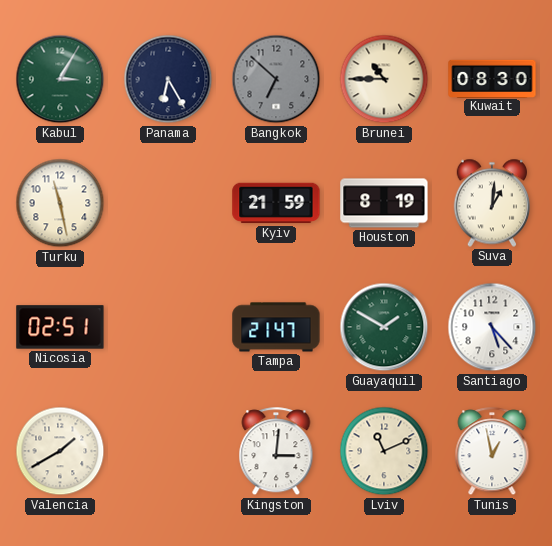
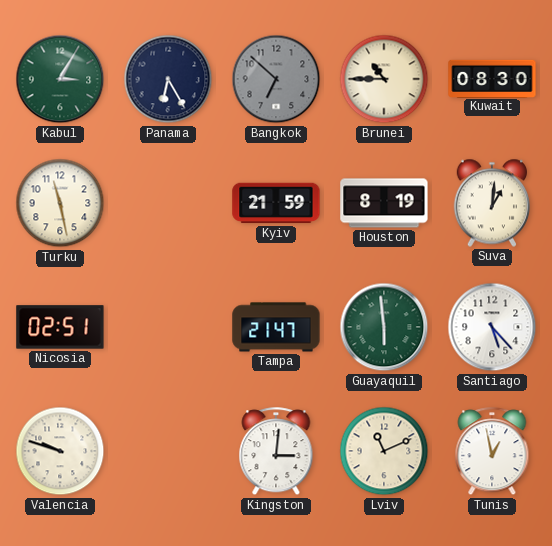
Guayaquil: 1:50 -> 5:59 (384, 327)
Valencia: 1:40 -> 9:48 (60, 451)
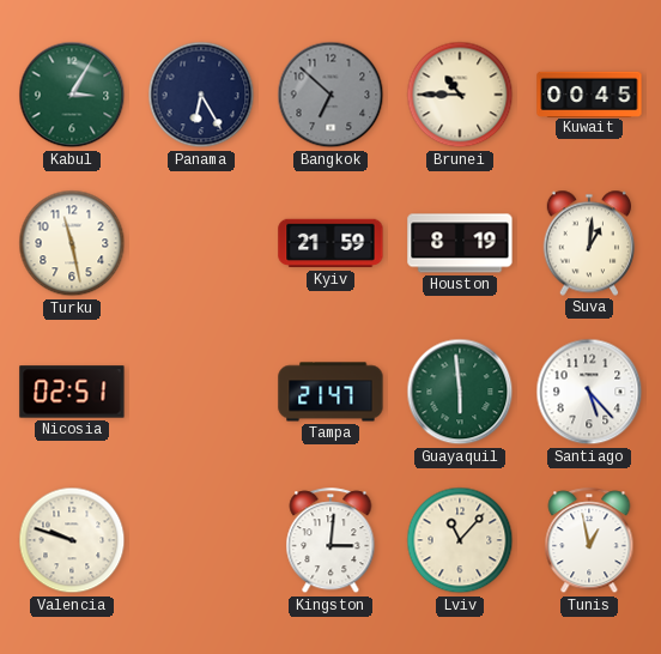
Kuwait: 08:30 -> 00:45 (589, 93)
Lviv: 11:11 -> 11:07 (460, 540)
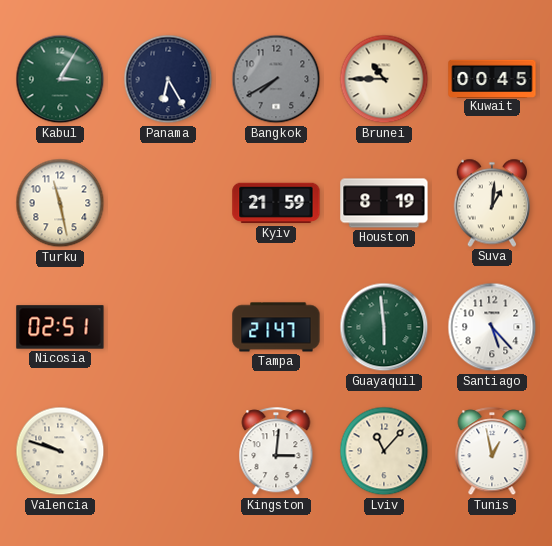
Bangkok: 6:52 -> 7:40 (276, 79)
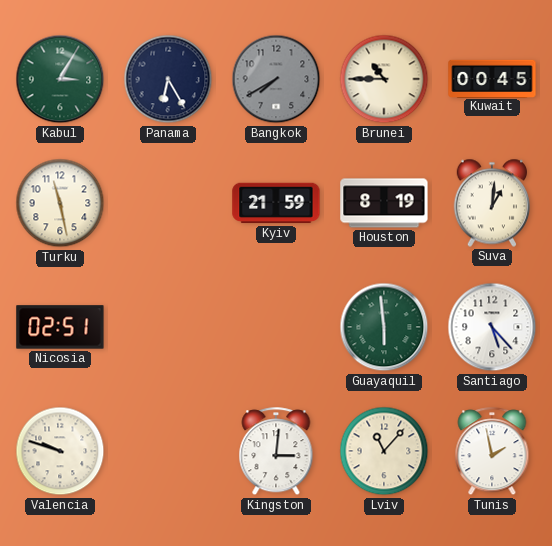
Tampa: 21:47 -> none (276, 327)
Tunis: 12:58 -> 1:58 (492, 452)
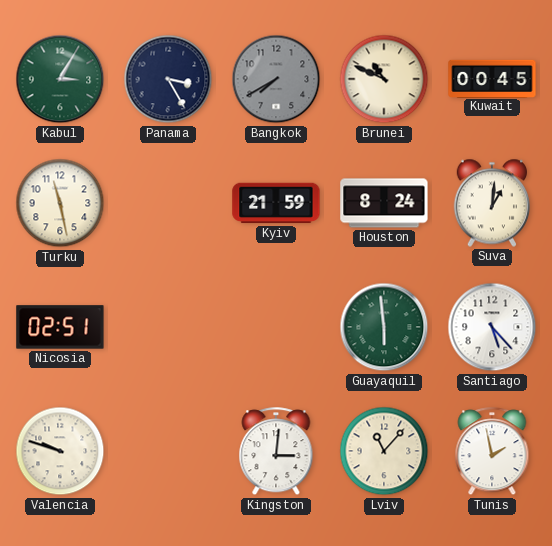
Panama: 6:25 -> 3:25 (168, 79)
Brunei: 10:45 -> 10:49 (384, 79)
Houston: 8:19 -> 8:24 (384, 203)
